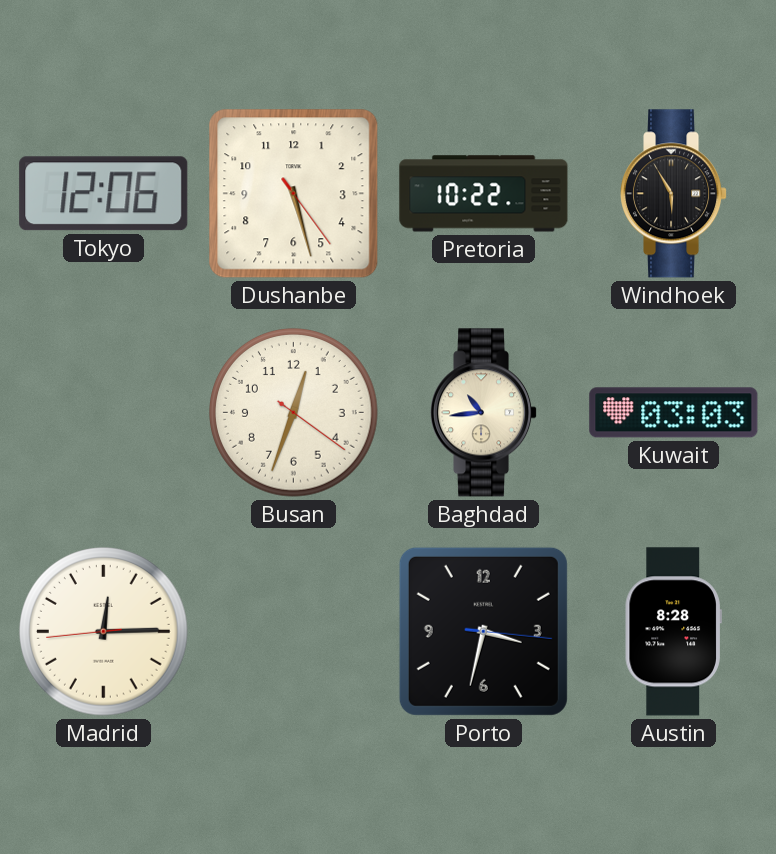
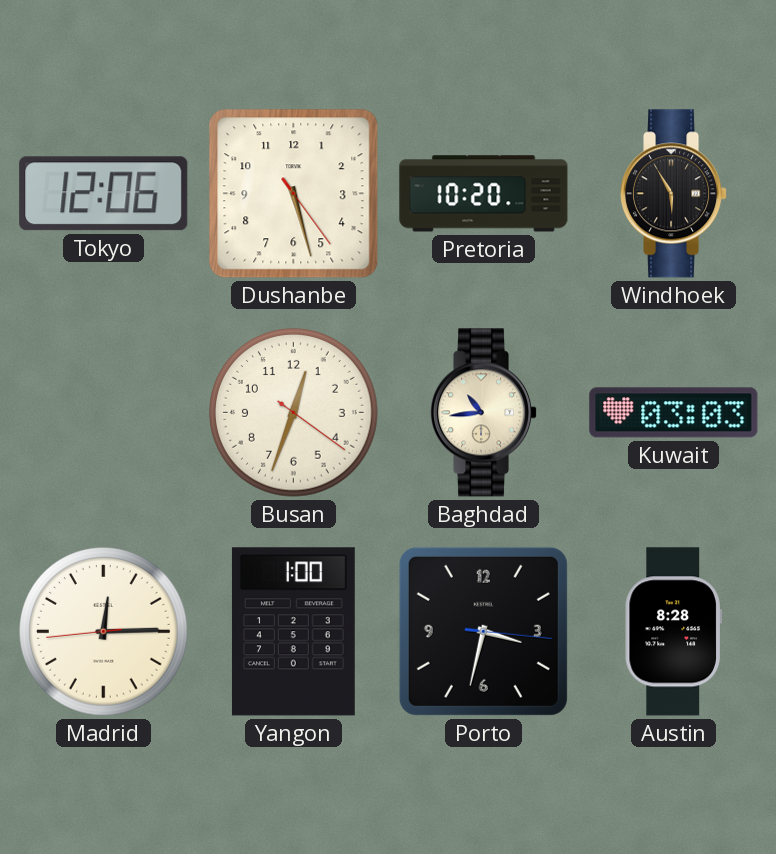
Pretoria: 10:22 -> 10:20 (484, 194)
Yangon: none -> 1:00 (293, 632)
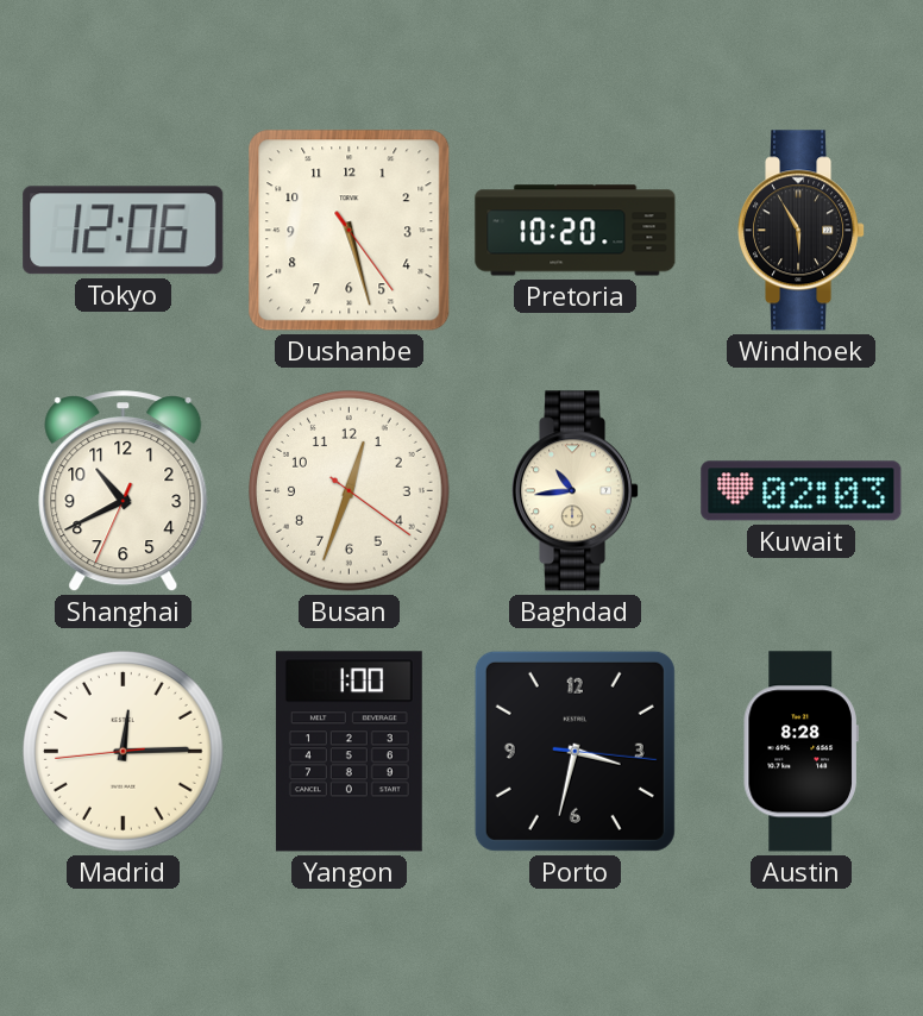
Shanghai: none -> 10:40 (124, 491)
Kuwait: 03:03 -> 02:03 (802, 491)
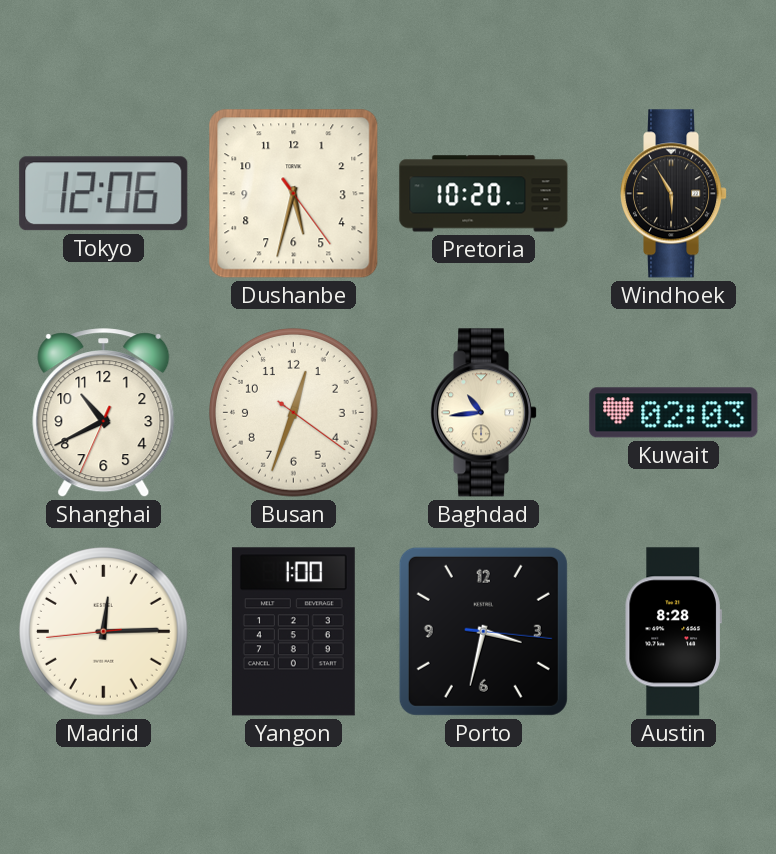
Dushanbe: 5:27 -> 5:32 (294, 194)
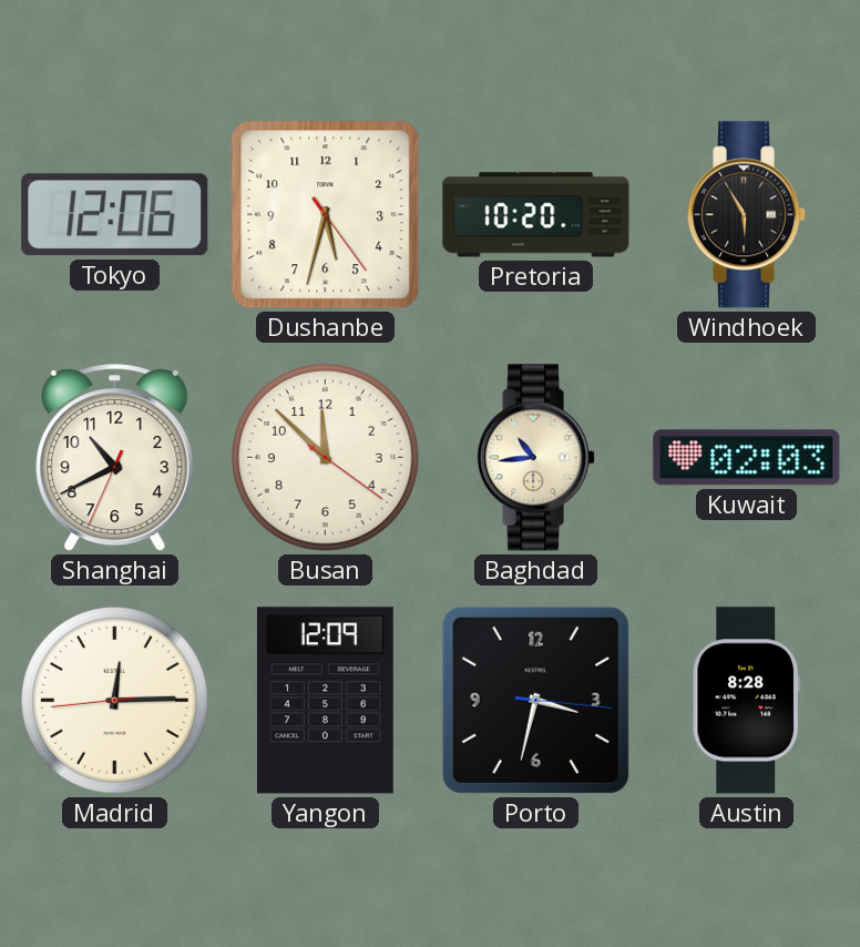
Busan: 12:33 -> 11:52 (326, 458)
Yangon: 1:00 -> 12:09 (325, 701)
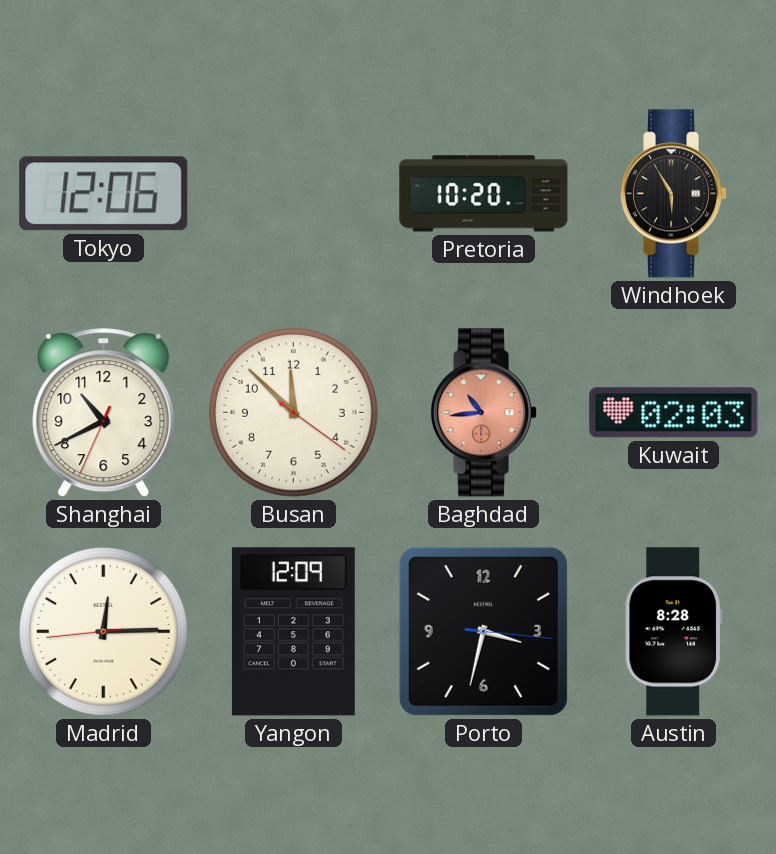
Dushanbe: 5:32 -> none (326, 215)
Baghdad dial: cream -> salmon (485, 413)
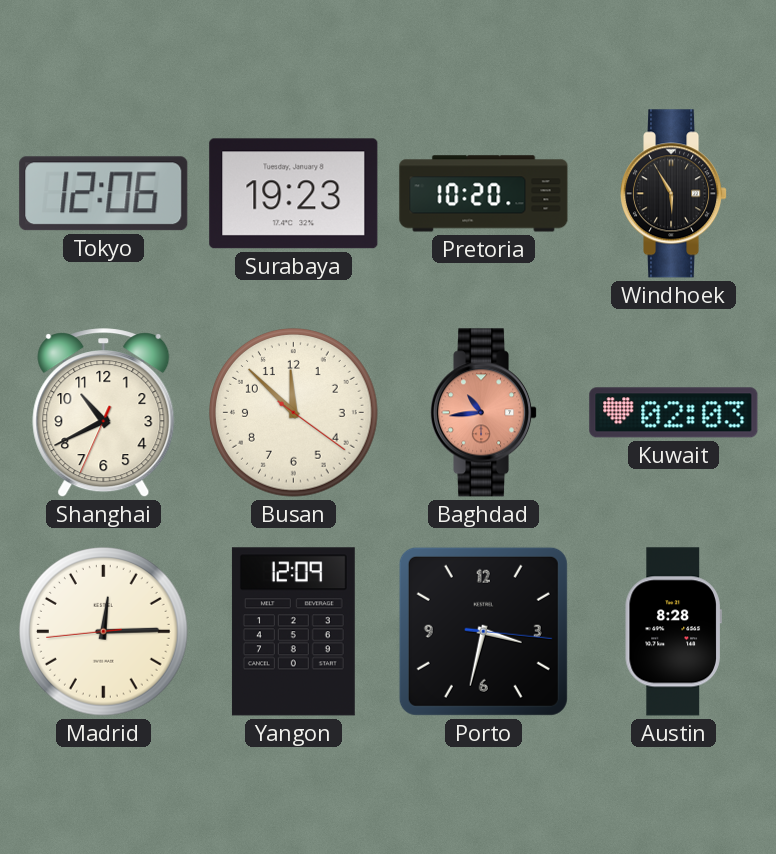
Surabaya: none -> 19:23 (294, 194)
